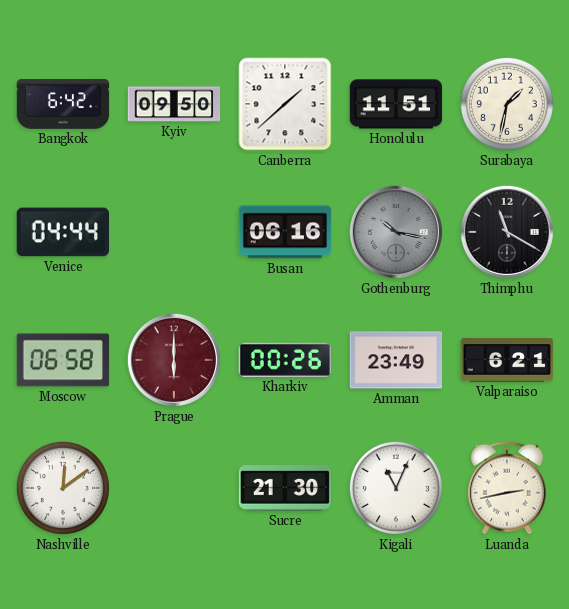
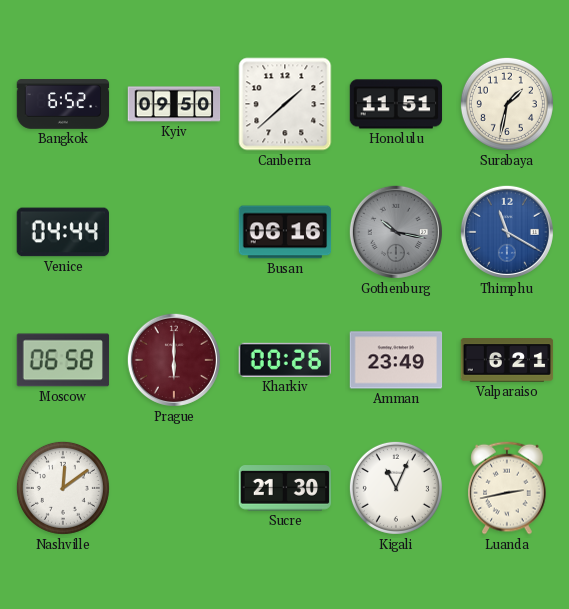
Bangkok: 6:42 -> 6:52 (63, 104)
Thimphu dial: black -> blue (507, 232)
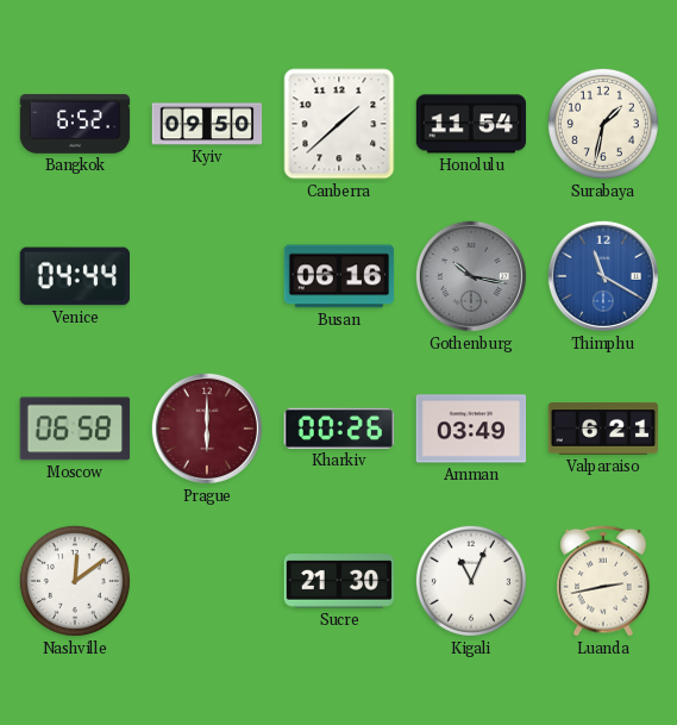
Honolulu: 11:51 -> 11:54 (471, 124)
Amman: 23:49 -> 03:49 (471, 429)
